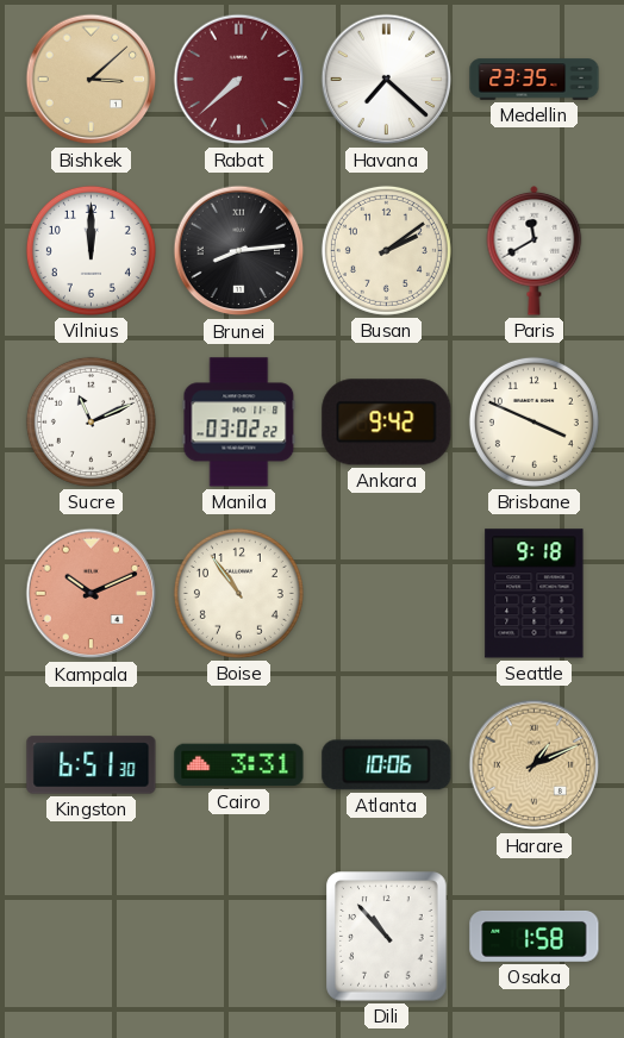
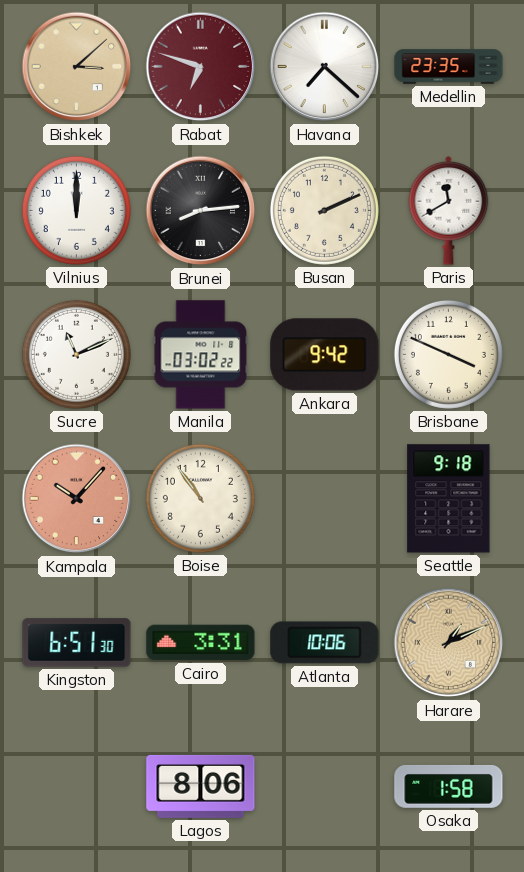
Rabat: 7:38 -> 6:48 (201, 67)
Busan: 2:09 -> 2:11 (324, 210)
Kampala: 10:11 -> 10:07 (77, 499)
Lagos: none -> 8:06 (201, 786)
Dili: 10:53 -> none (387, 937)
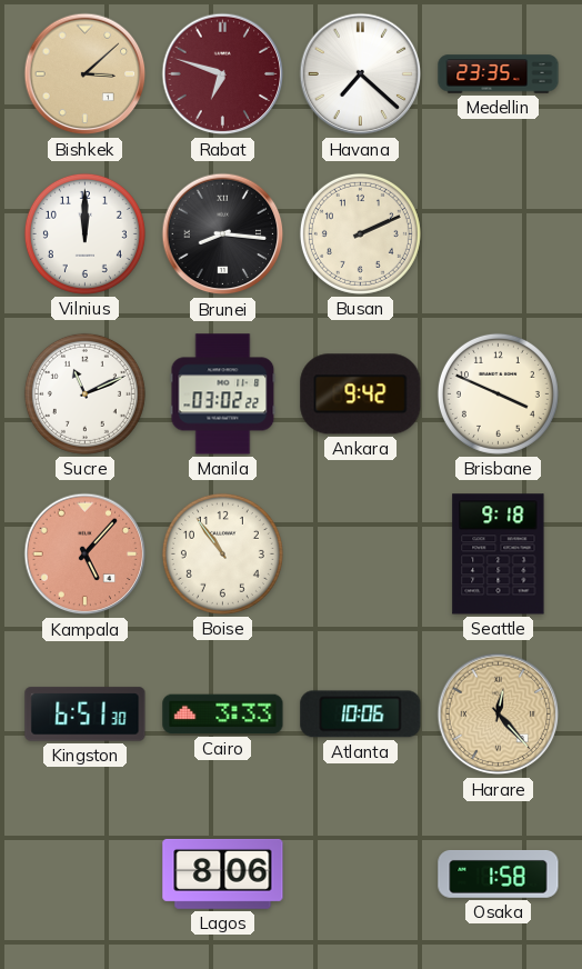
Brunei: 8:14 -> 8:16 (223, 234)
Paris: 11:40 -> none (449, 211)
Kampala: 10:07 -> 5:07 (86, 555)
Cairo: 3:31 -> 3:33 (223, 715)
Harare: 1:11 -> 12:23 (499, 715)
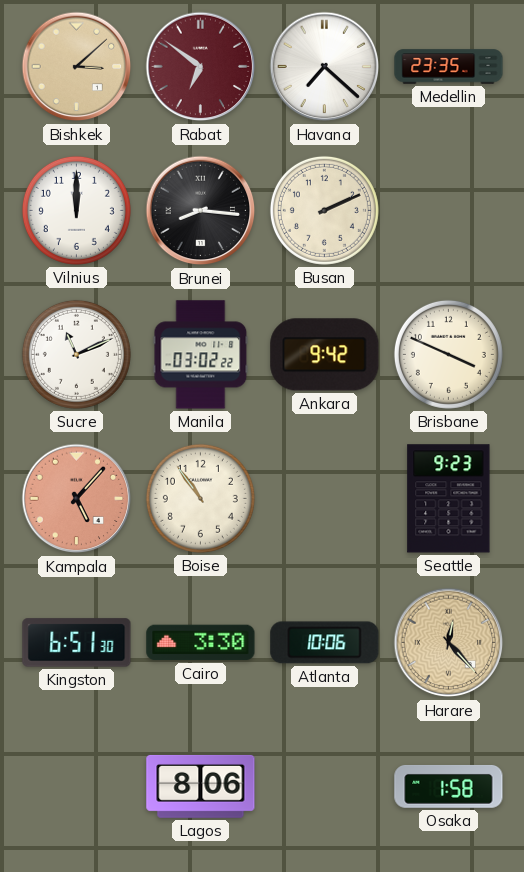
Rabat: 6:48 -> 6:51 (201, 67)
Seattle: 9:18 -> 9:23 (449, 499)
Cairo: 3:33 -> 3:30 (201, 643)
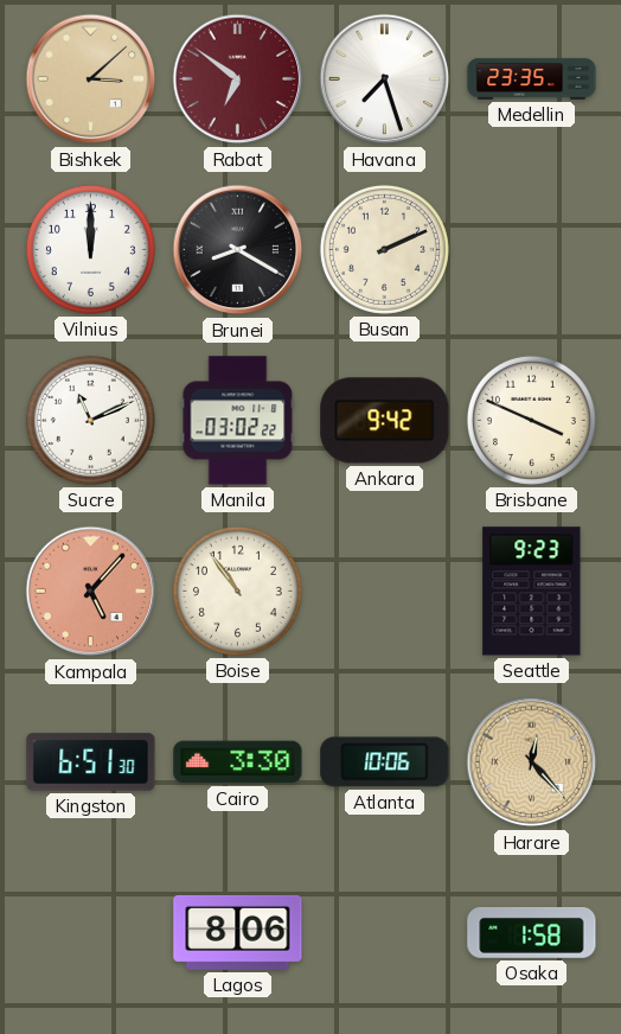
Havana: 7:22 -> 7:27 (385, 79)
Brunei: 8:16 -> 8:20 (238, 250)
